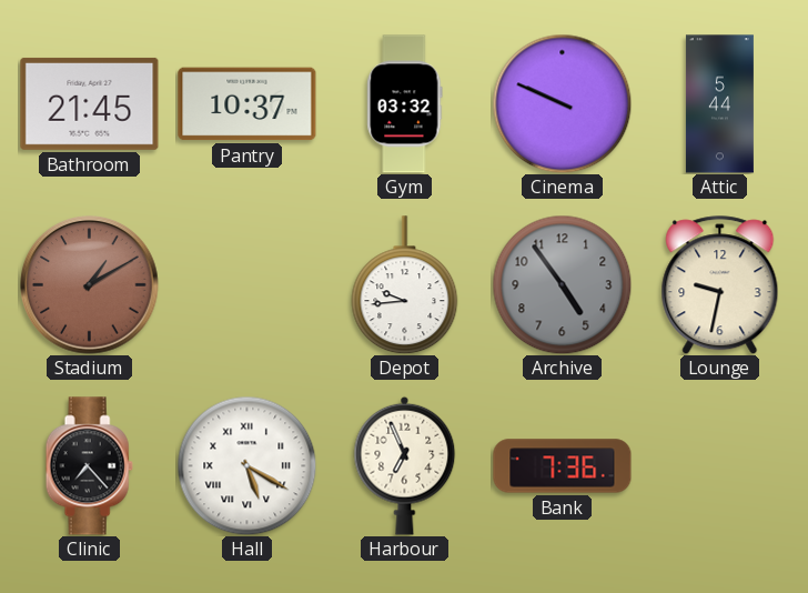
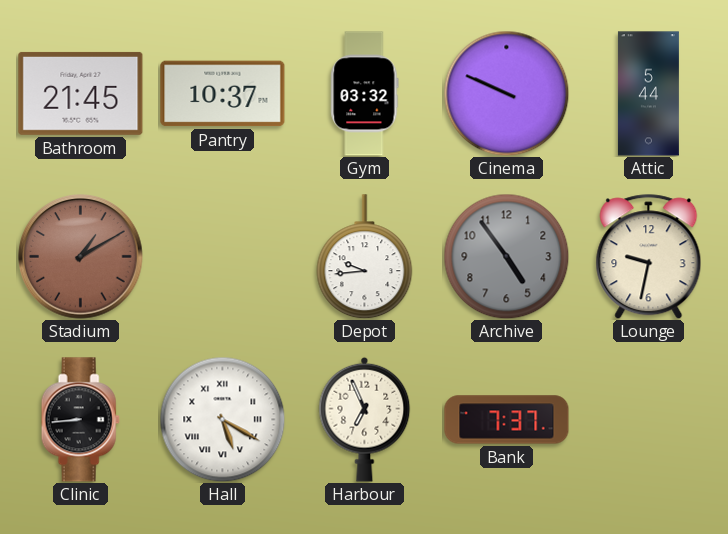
Clinic: 7:23 -> 8:44 (80, 420)
Bank: 7:36 -> 7:37 (507, 420)
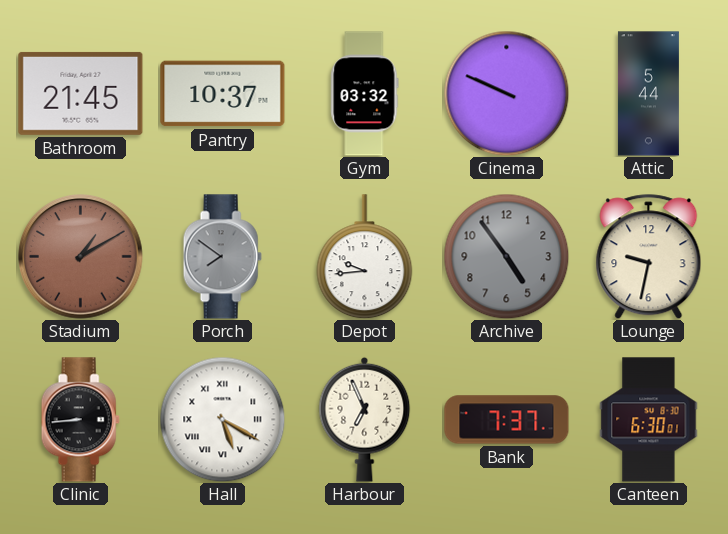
Porch: none -> 7:51 (222, 257)
Canteen: none -> 6:30 (649, 420)
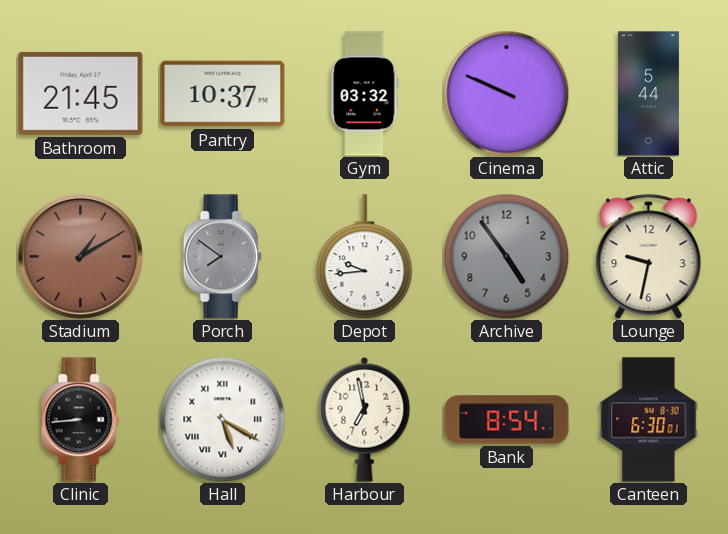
Harbour: 6:56 -> 6:58 (365, 419)
Bank: 7:37 -> 8:54 (507, 420)
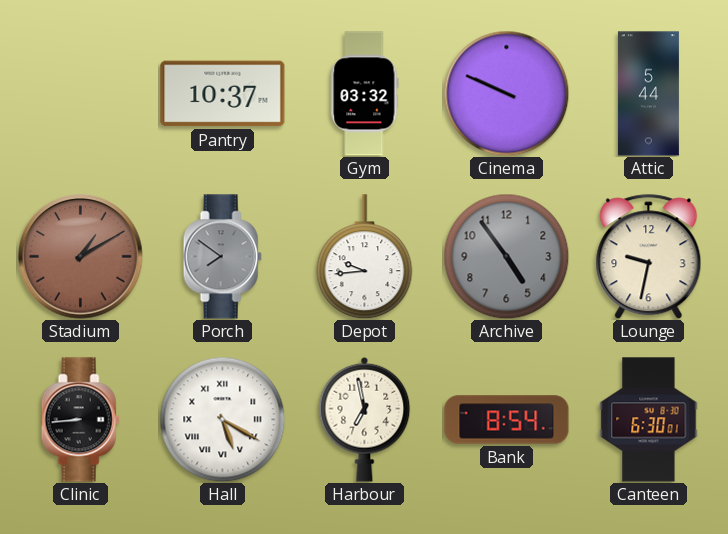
Bathroom: 21:45 -> none (81, 93)
